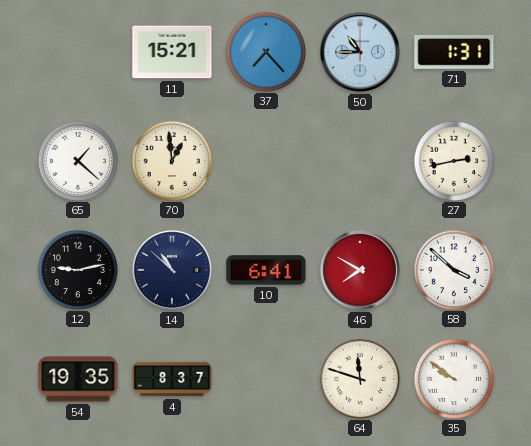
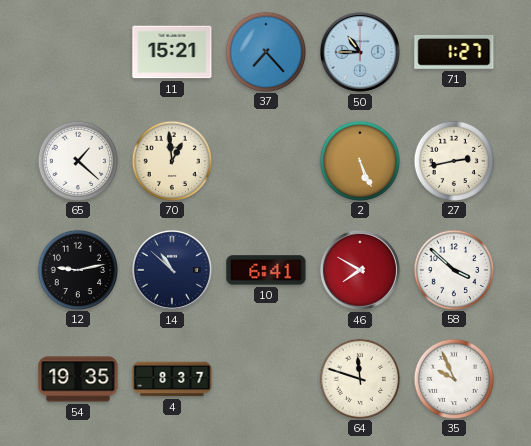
71: 1:31 -> 1:27 (454, 52)
2: none -> 5:26 (359, 160)
35: 9:51 -> 9:56 (453, 378)
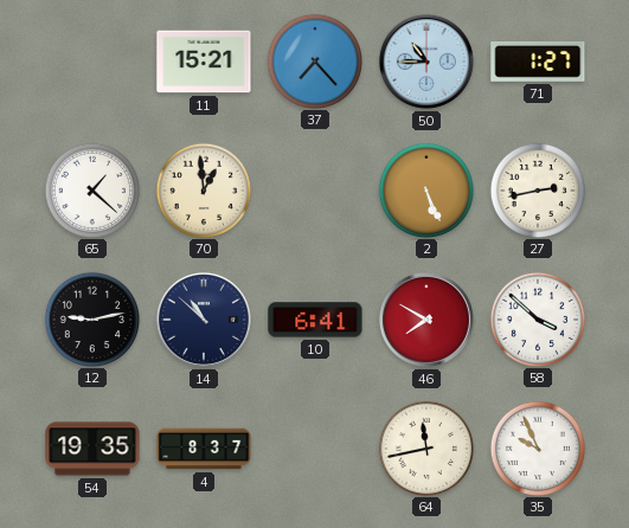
64: 11:48 -> 11:43 (425, 447)
